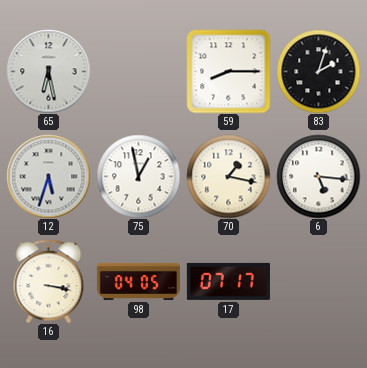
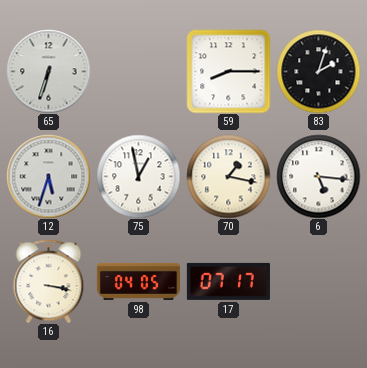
65: 6:28 -> 6:33 (48, 71)
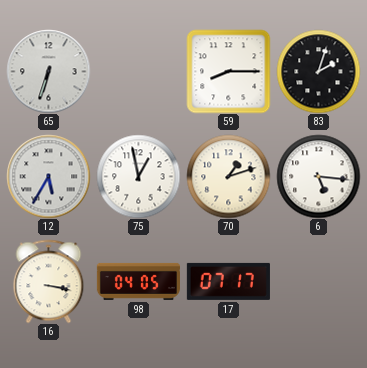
12: 5:33 -> 5:35 (48, 176)
70: 1:17 -> 1:12 (228, 176)
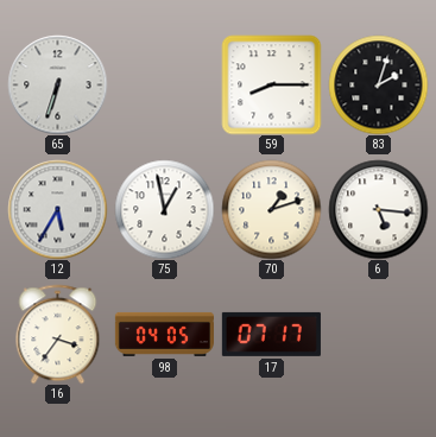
16: 3:17 -> 3:36 (58, 334)
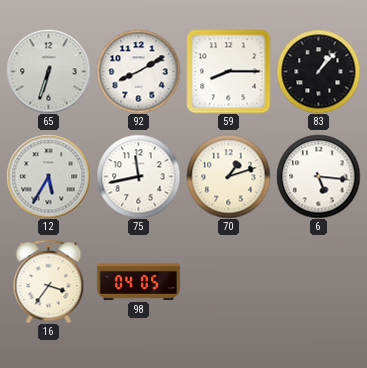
92: none -> 8:10 (138, 71)
83: 2:03 -> 1:07 (318, 71)
75: 12:58 -> 11:43 (138, 176)
17: 07:17 -> none (271, 334)
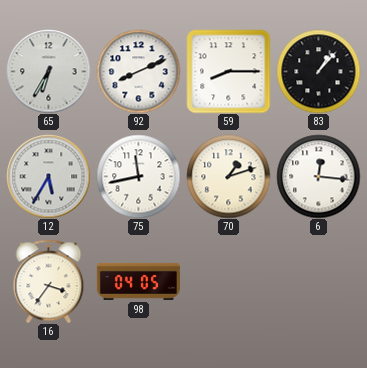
65: 6:33 -> 6:35 (48, 71)
92: 8:10 -> 8:11 (138, 71)
6: 5:16 -> 12:16 (318, 176)
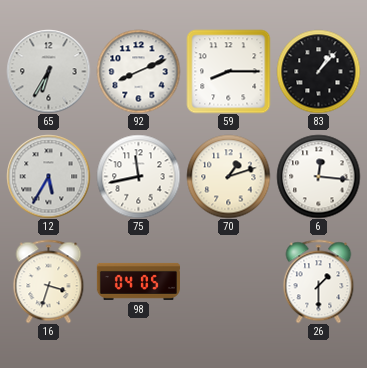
16: 3:36 -> 3:33 (49, 281)
26: none -> 1:30 (319, 281)
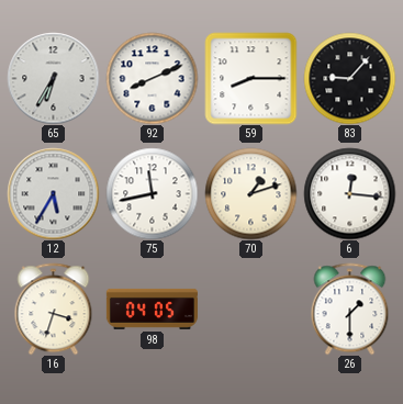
83: 1:07 -> 9:07 (349, 78)
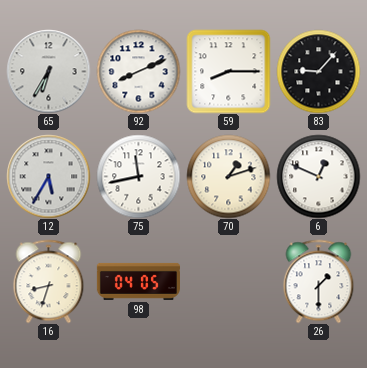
6: 12:16 -> 12:49 (318, 176)
16: 3:33 -> 8:33 (49, 281)
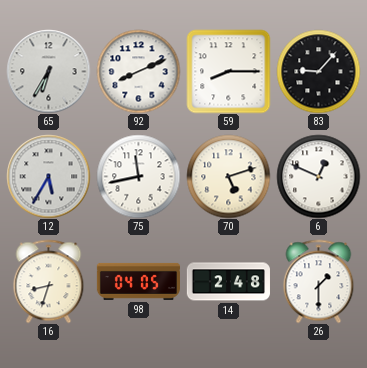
70: 1:12 -> 5:12 (228, 176)
14: none -> 2:48 (228, 282)
